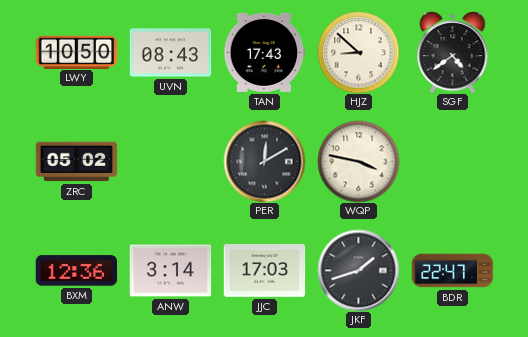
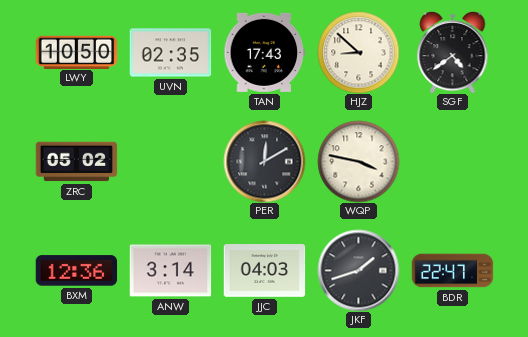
UVN: 08:43 -> 02:35 (170, 53)
JJC: 17:03 -> 04:03 (264, 271)
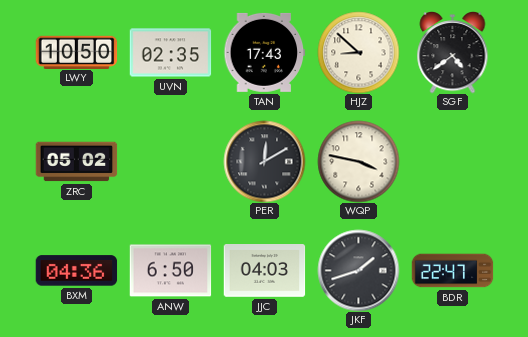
BXM: 12:36 -> 04:36 (76, 271)
ANW: 3:14 -> 6:50 (170, 271)
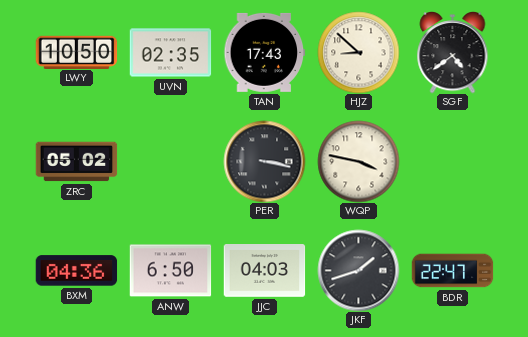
PER: 12:10 -> 3:17 (264, 161)
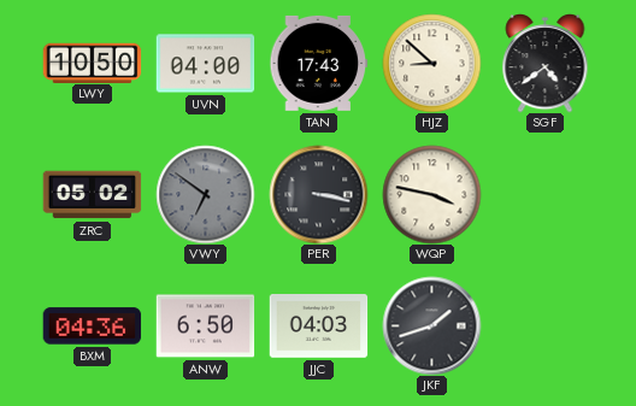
UVN: 02:35 -> 04:00 (205, 64)
VWY: none -> 6:51 (205, 194)
BDR: 22:47 -> none (452, 271)
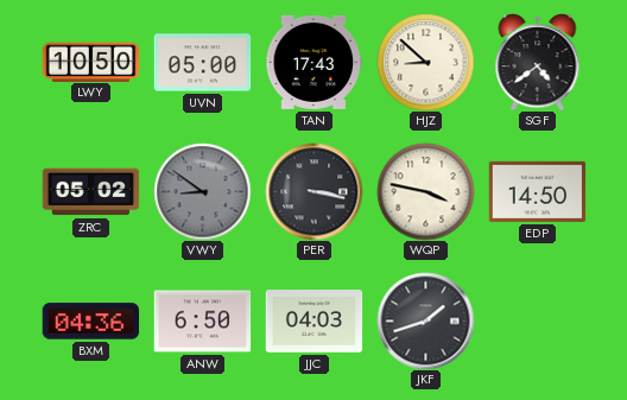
UVN: 04:00 -> 05:00 (202, 63)
VWY: 6:51 -> 8:51 (202, 191)
EDP: none -> 14:50 (537, 191)
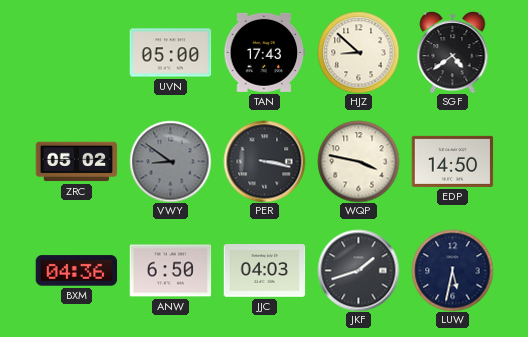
LWY: 10:50 -> none (90, 62)
LUW: none -> 5:32 (452, 270)
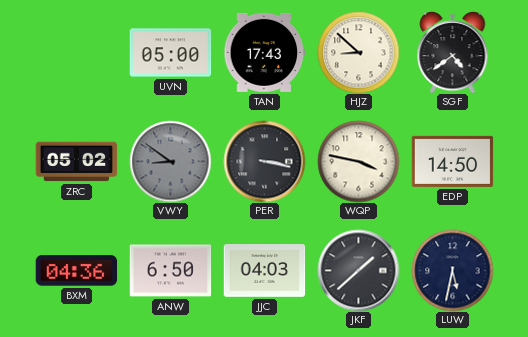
JKF: 1:42 -> 1:38 (358, 270)
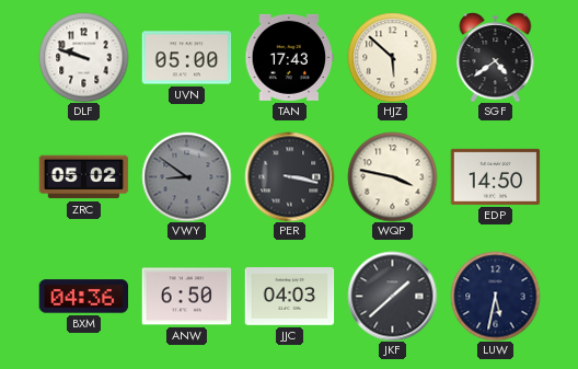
DLF: none -> 9:48 (83, 57)
HJZ: 8:52 -> 5:52 (392, 57)
